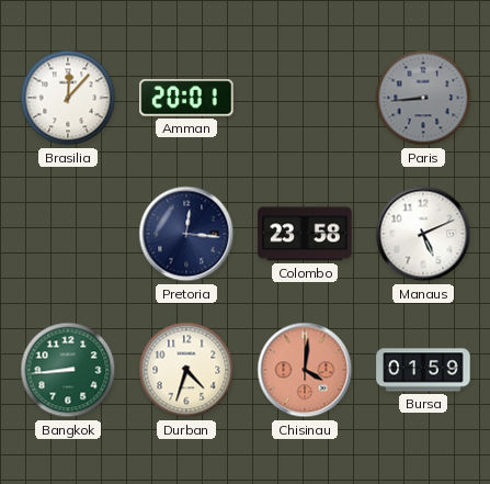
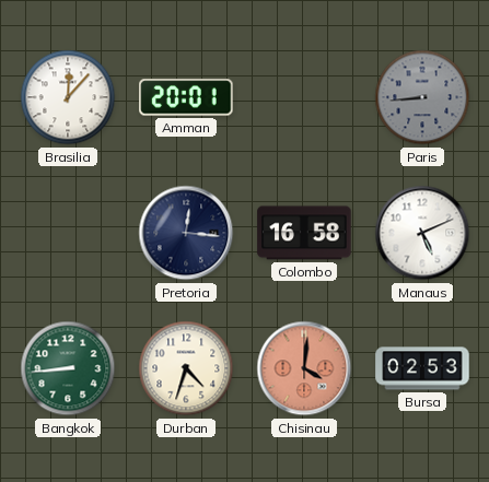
Colombo: 23:58 -> 16:58 (304, 233)
Bursa: 01:59 -> 02:53 (422, 368)
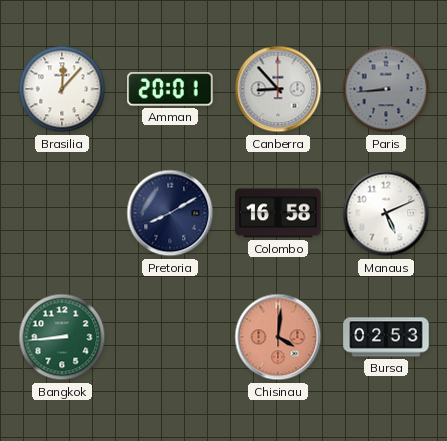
Canberra: none -> 8:53 (278, 89)
Pretoria: 12:16 -> 8:10 (170, 213)
Durban: 4:33 -> none (186, 368)
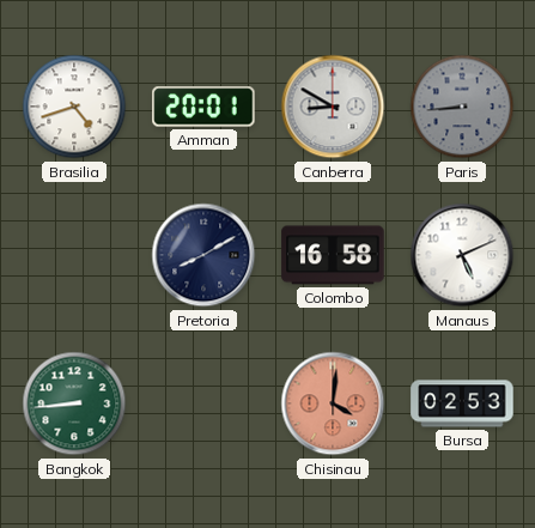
Brasilia: 12:07 -> 4:42 (74, 107)
Canberra: 8:53 -> 8:50 (333, 107)
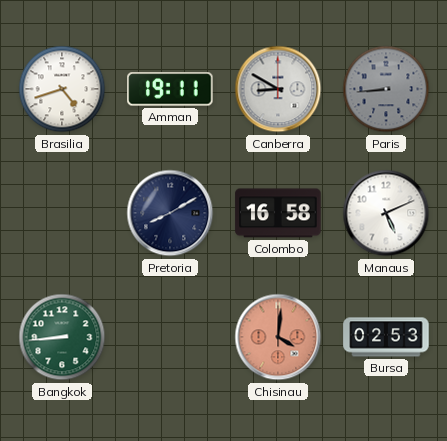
Amman: 20:01 -> 19:11 (170, 89)
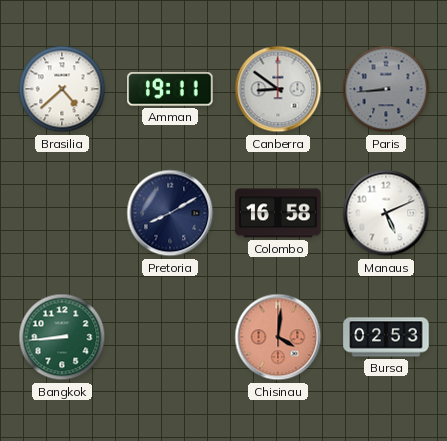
Brasilia: 4:42 -> 4:38 (62, 89)
Canberra: 8:50 -> 8:51 (278, 89)
